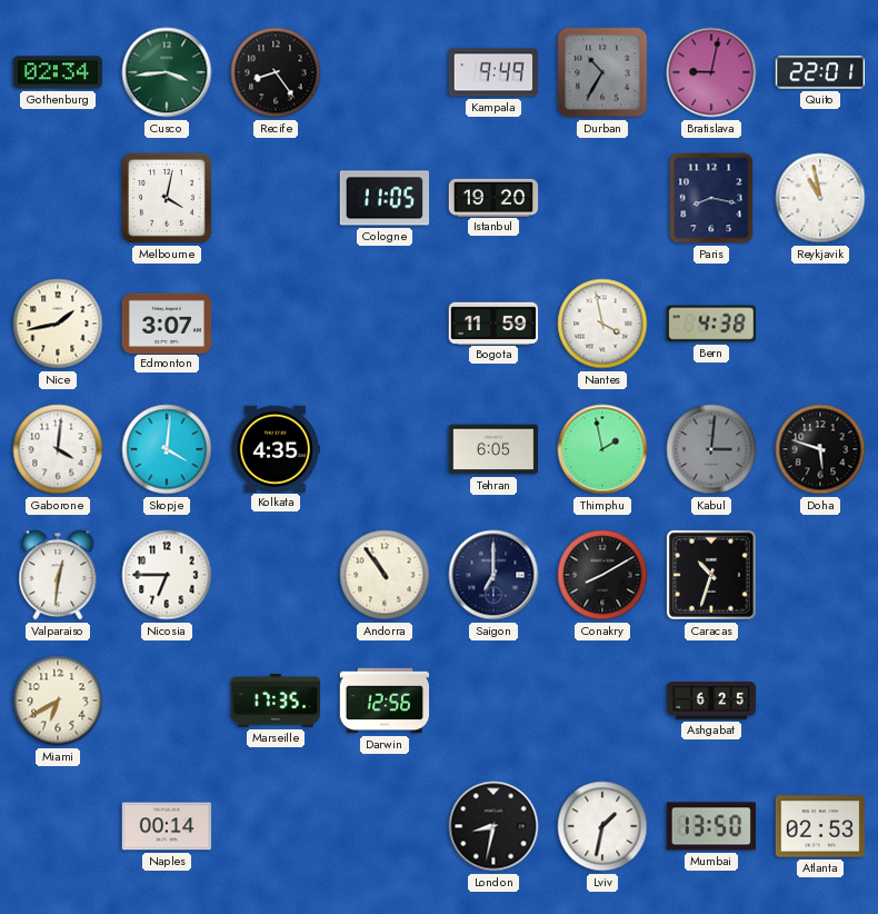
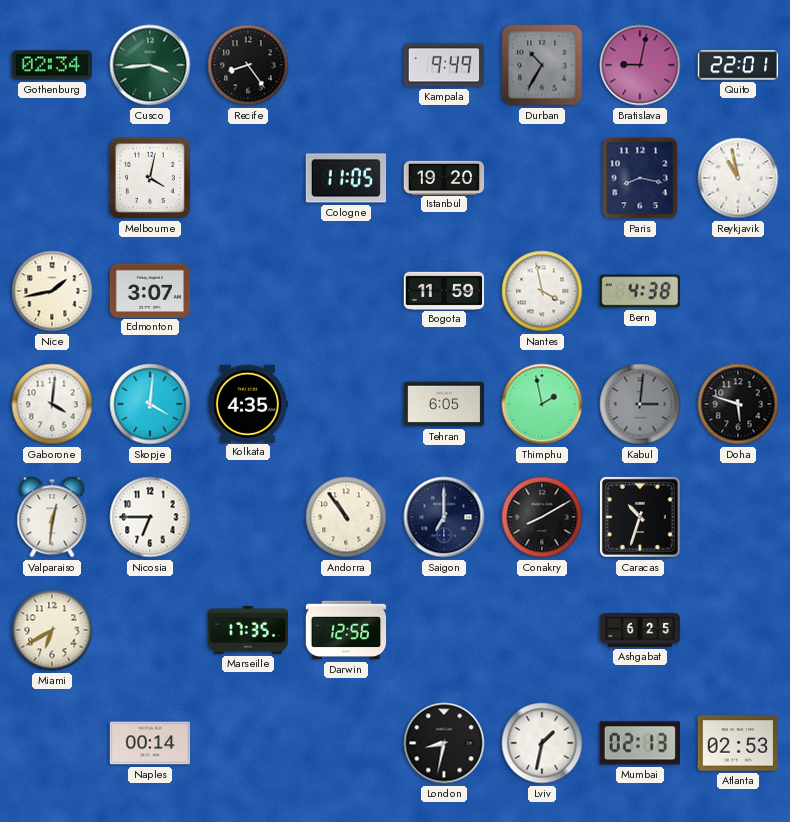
Mumbai: 13:50 -> 02:13 (639, 743)
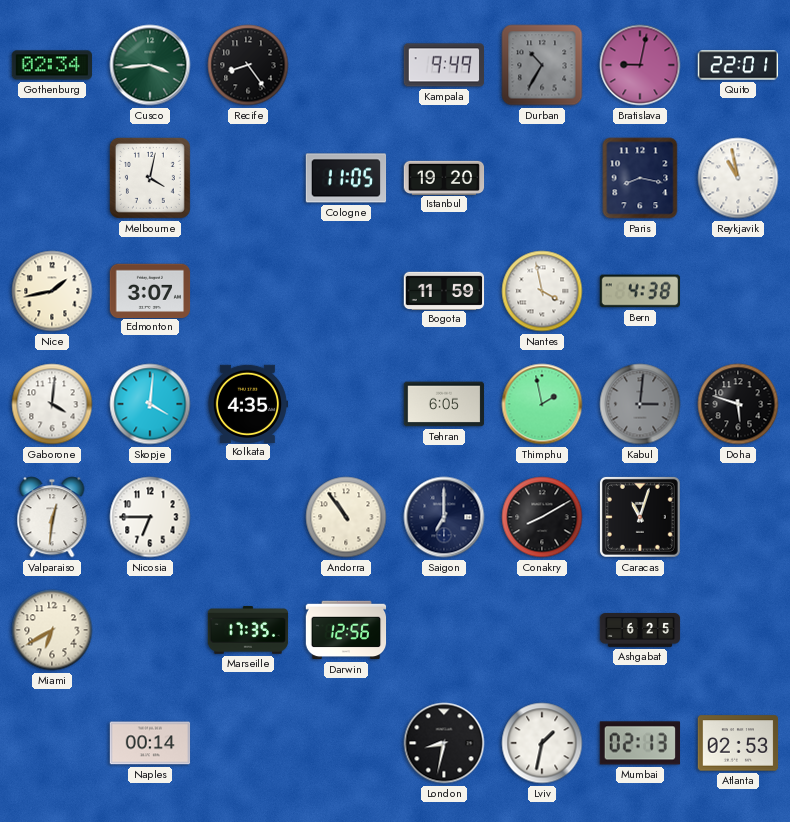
Caracas: 10:33 -> 11:03 (640, 517)
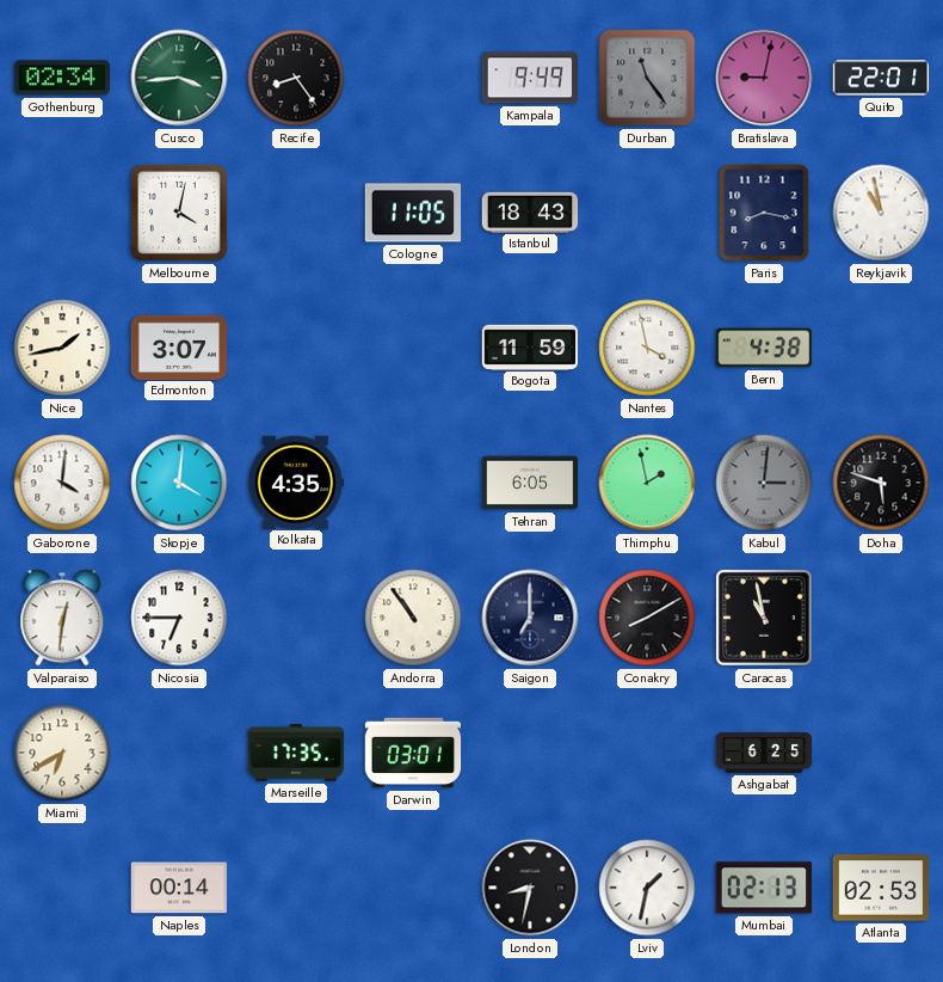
Durban: 10:35 -> 11:24 (647, 78)
Istanbul: 19:20 -> 18:43 (530, 211)
Caracas: 11:03 -> 10:58 (764, 618)
Darwin: 12:56 -> 03:01 (413, 753)
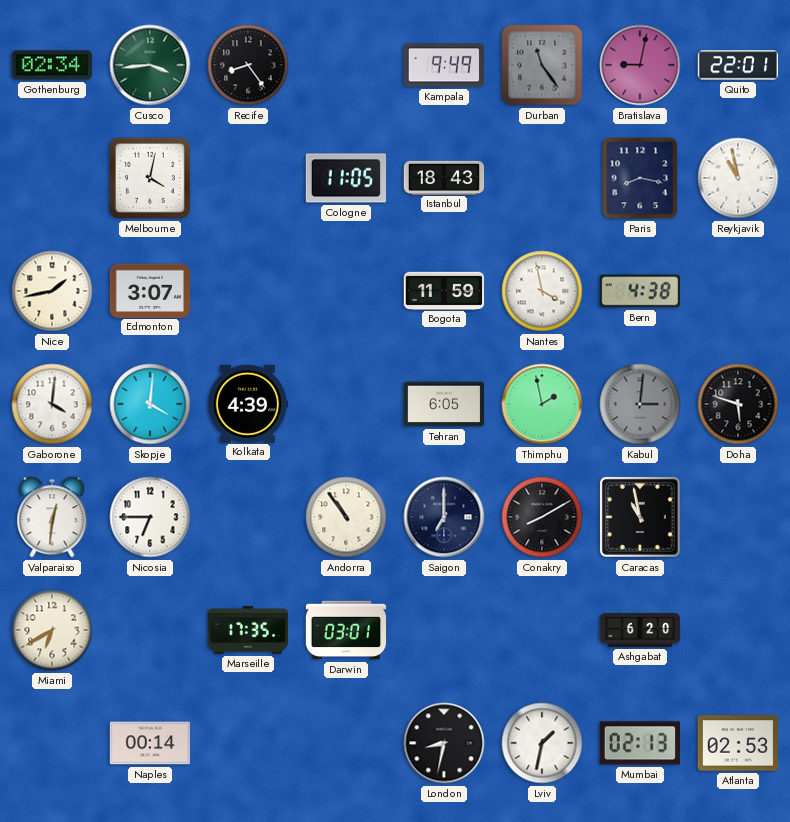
Kolkata: 4:35 -> 4:39 (248, 403)
Ashgabat: 6:25 -> 6:20 (640, 631)
